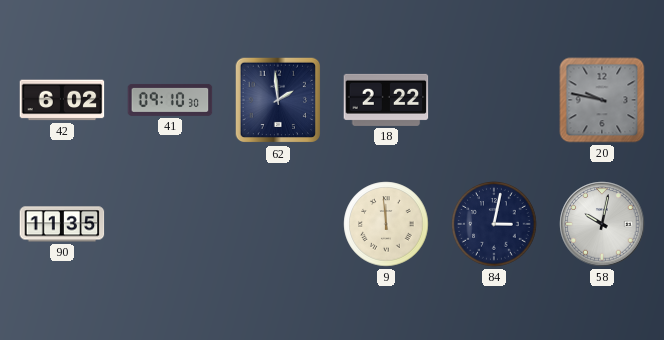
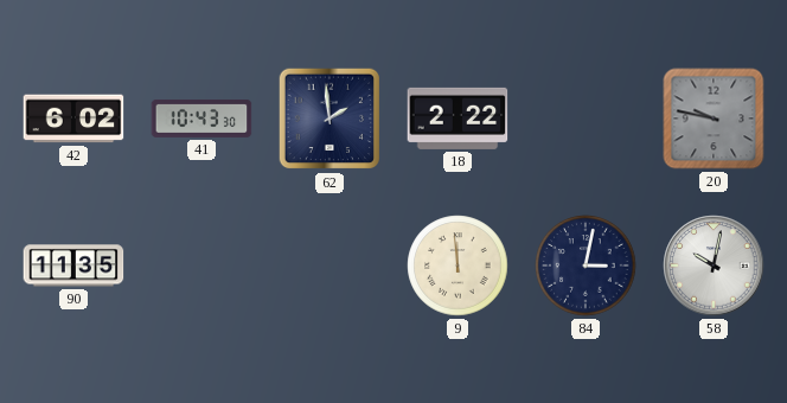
41: 09:10 -> 10:43 (201, 119)
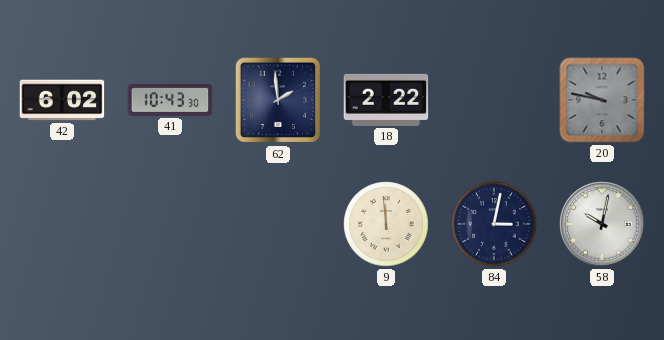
90: 11:35 -> none (73, 266)
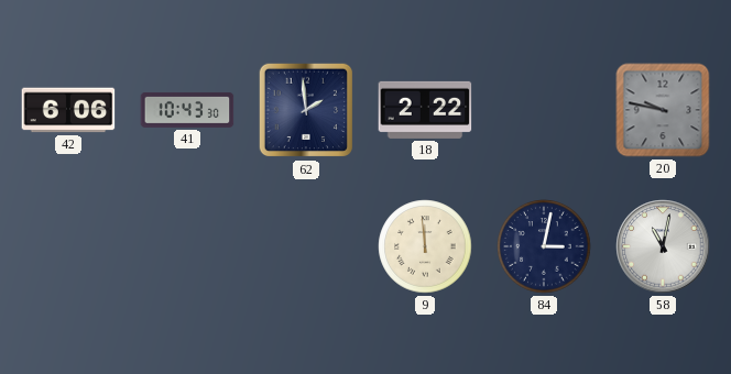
42: 6:02 -> 6:06 (68, 110)
58: 10:02 -> 11:02 (663, 246)
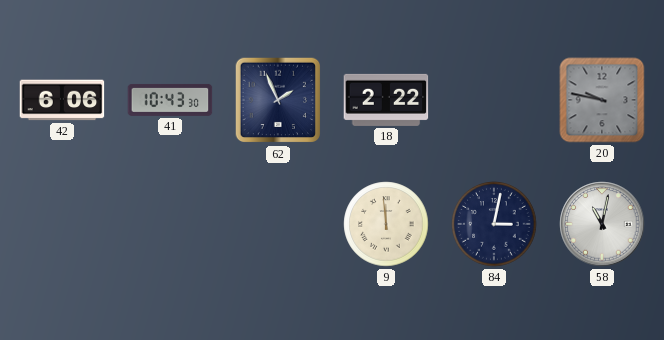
62: 1:59 -> 1:56 (278, 100)
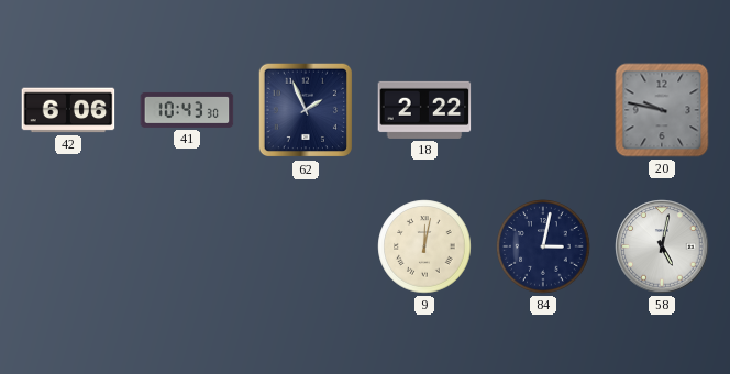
9: 11:59 -> 12:02 (424, 246)
58: 11:02 -> 5:02 (662, 246)
